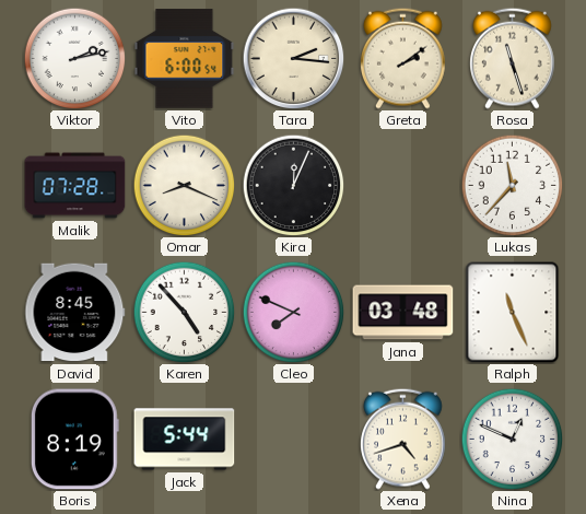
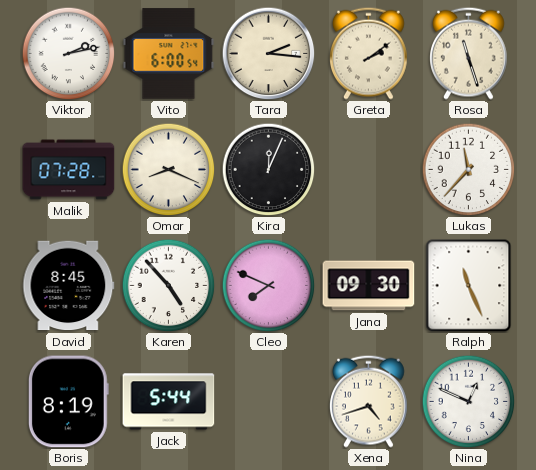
Jana: 03:48 -> 09:30 (369, 286)
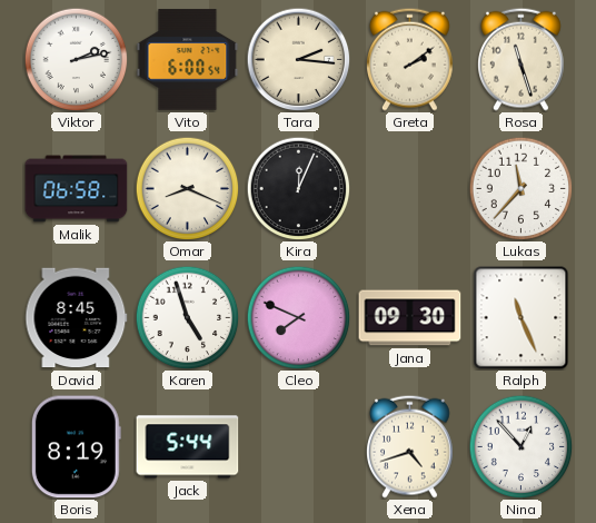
Malik: 07:28 -> 06:58 (77, 189)
Karen: 4:53 -> 4:57 (187, 317)
Nina: 12:49 -> 12:53 (520, 446)
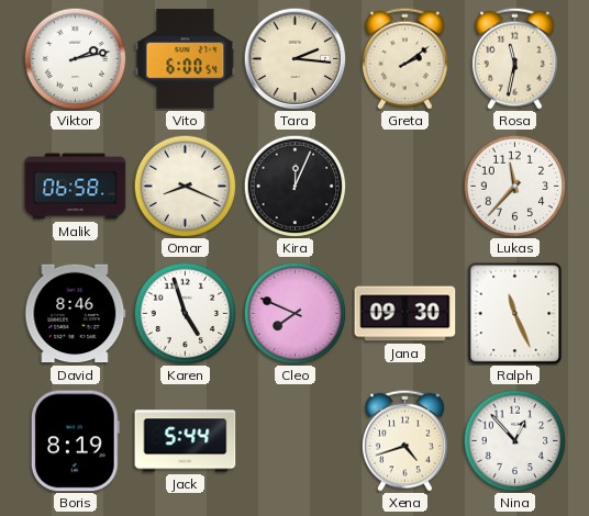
Rosa: 11:27 -> 11:32 (515, 58)
David: 8:45 -> 8:46 (76, 314)
